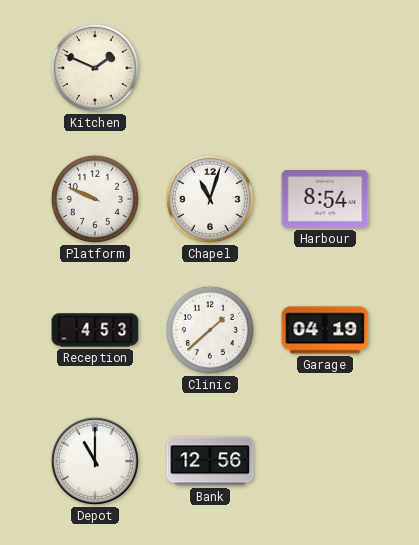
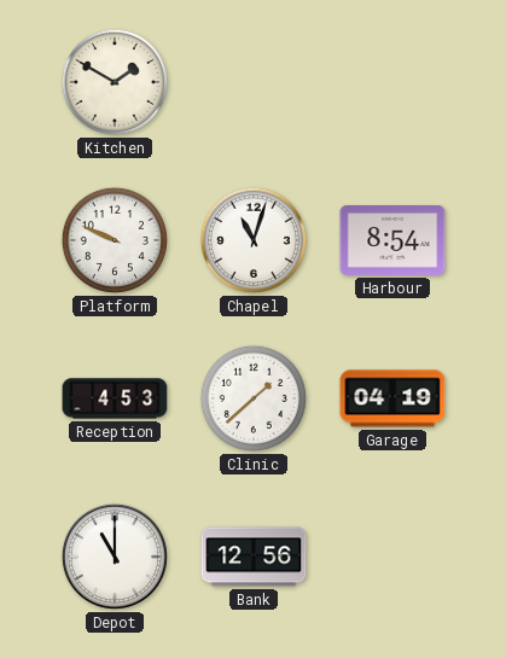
Kitchen: 1:49 -> 1:50 (115, 82)
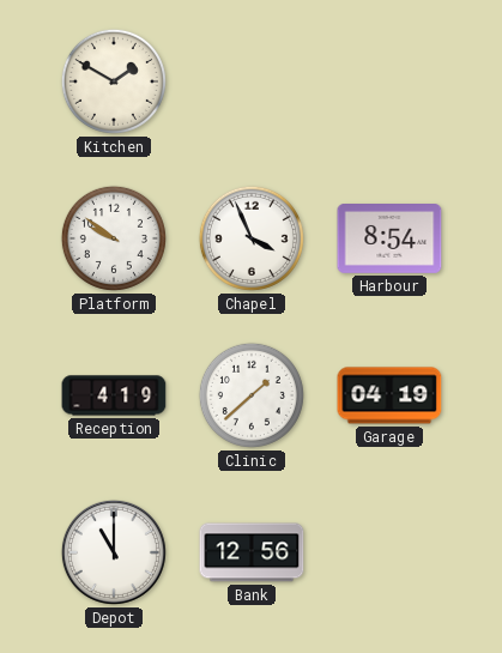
Platform: 9:49 -> 9:51 (114, 238)
Chapel: 11:03 -> 3:56 (252, 238)
Reception: 4:53 -> 4:19 (114, 395)
